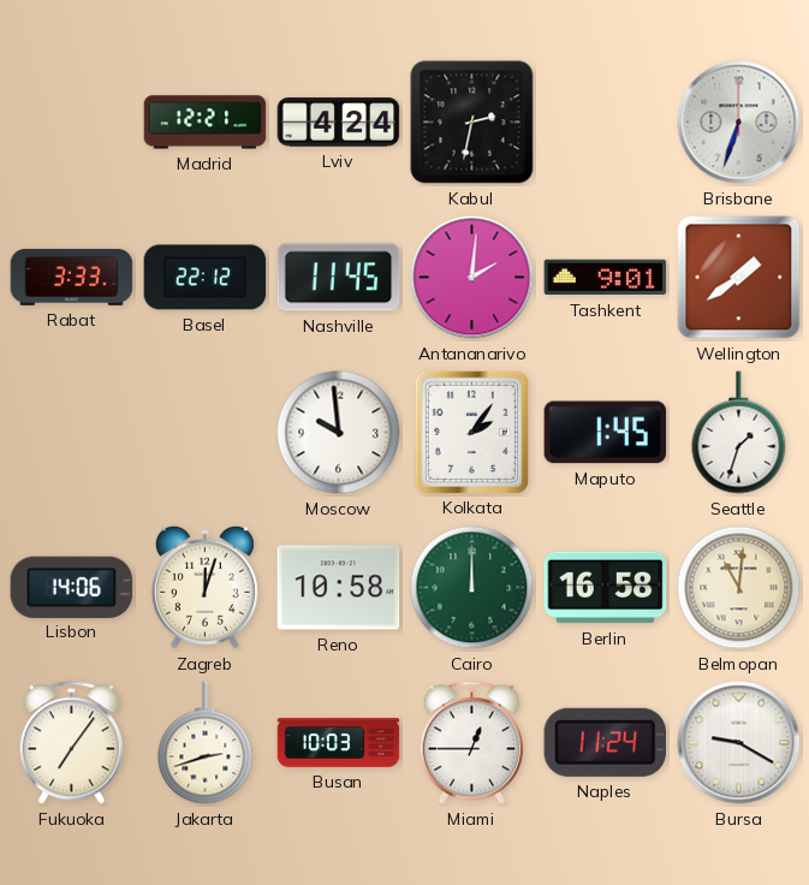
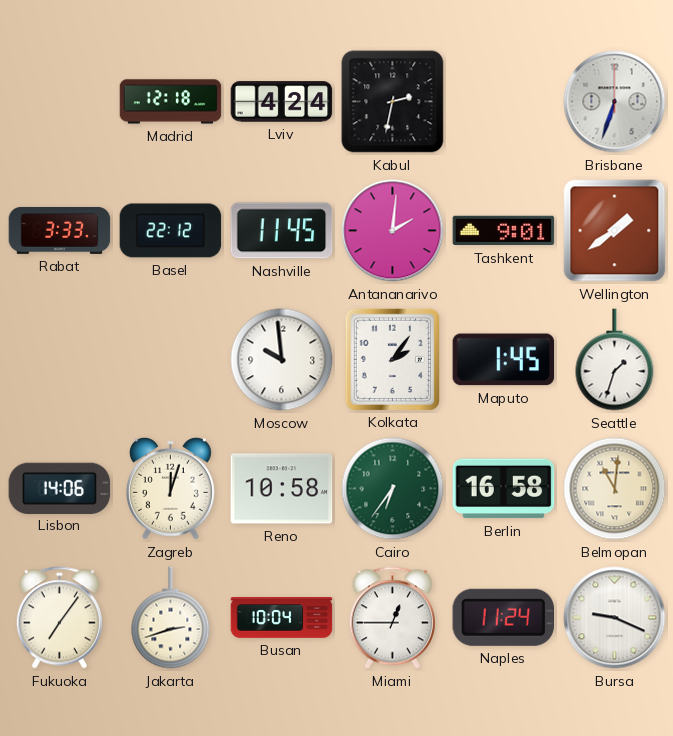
Madrid: 12:21 -> 12:18 (171, 102)
Cairo: 12:00 -> 6:36 (393, 489)
Busan: 10:03 -> 10:04 (282, 618)
Bursa: 9:20 -> 9:19 (615, 618)
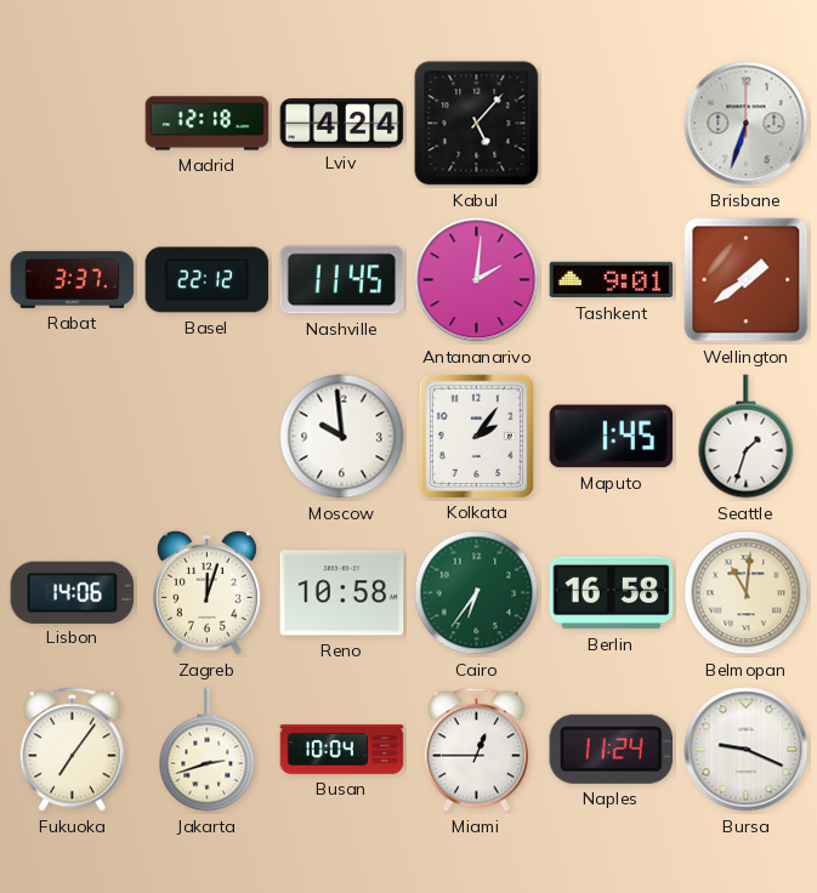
Kabul: 2:32 -> 5:07 (477, 124)
Rabat: 3:33 -> 3:37 (73, 279)
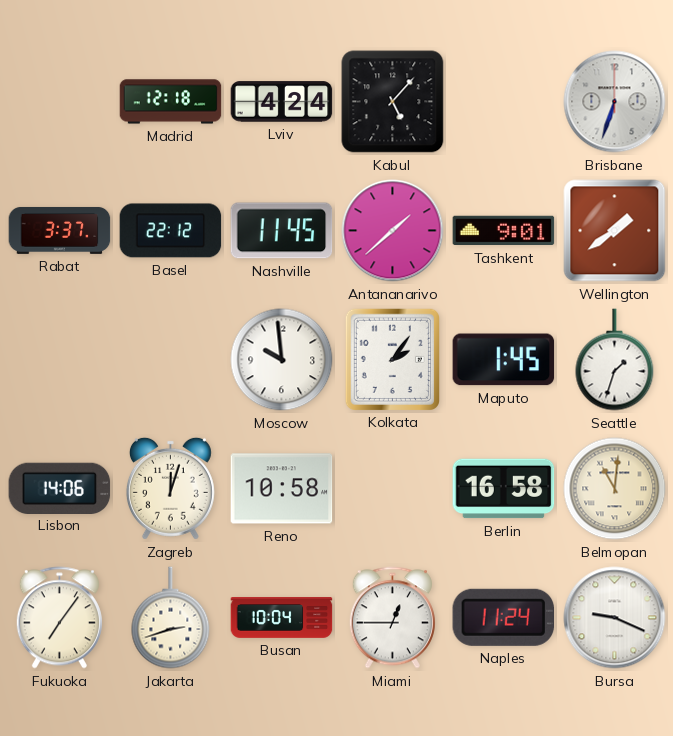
Antananarivo: 2:01 -> 1:38 (393, 231)
Cairo: 6:36 -> none (477, 593)
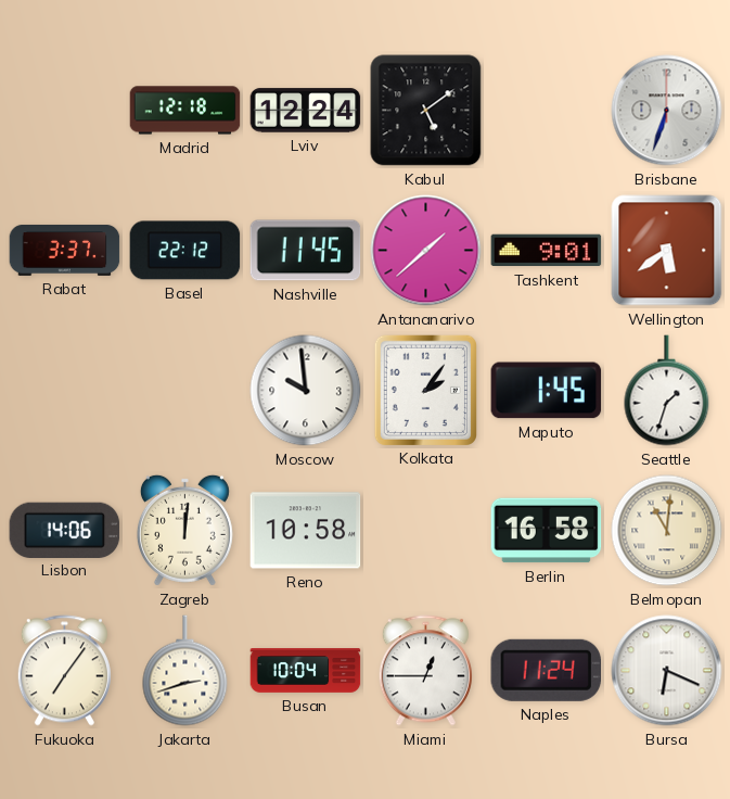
Lviv: 4:24 -> 12:24 (306, 111)
Kabul: 5:07 -> 5:09 (426, 111)
Wellington: 1:39 -> 5:39 (667, 251)
Zagreb: 12:03 -> 12:01 (184, 530)
Bursa: 9:19 -> 6:19 (667, 671)
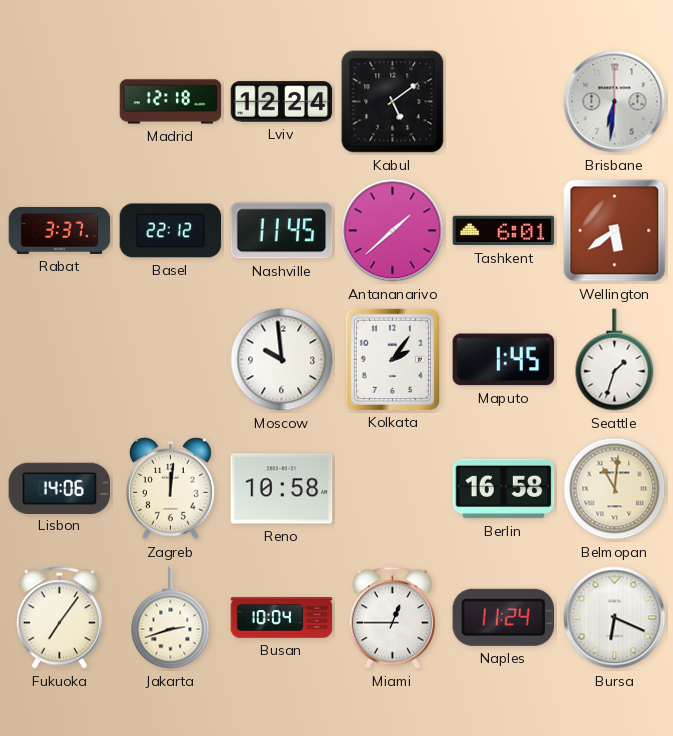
Brisbane: 6:33 -> 6:31 (615, 102)
Tashkent: 9:01 -> 6:01 (504, 231)
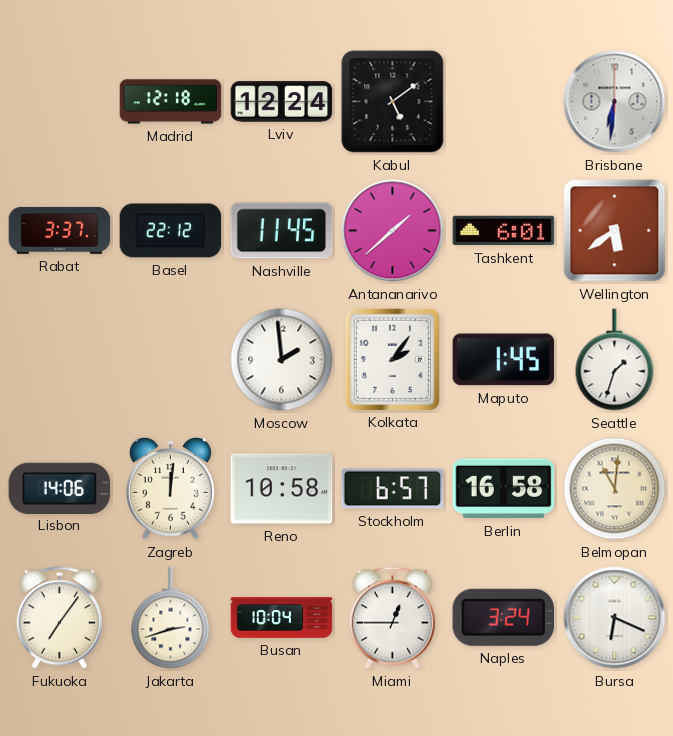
Moscow: 9:59 -> 1:59 (282, 360)
Stockholm: none -> 6:57 (393, 489)
Naples: 11:24 -> 3:24 (504, 617)
